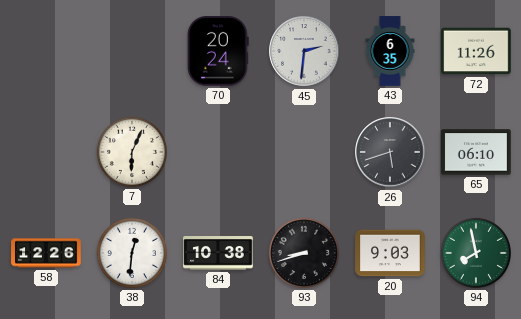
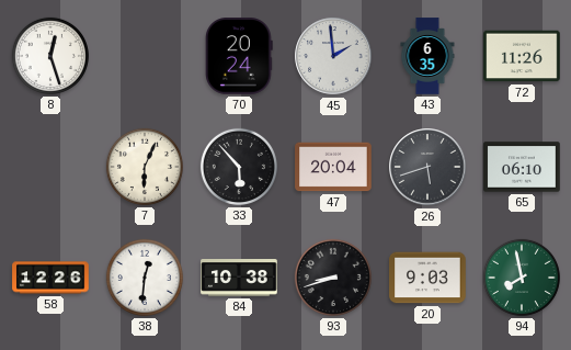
8: none -> 12:27 (50, 56)
45: 2:31 -> 1:59 (333, 56)
33: none -> 5:53 (239, 167)
47: none -> 20:04 (333, 167)
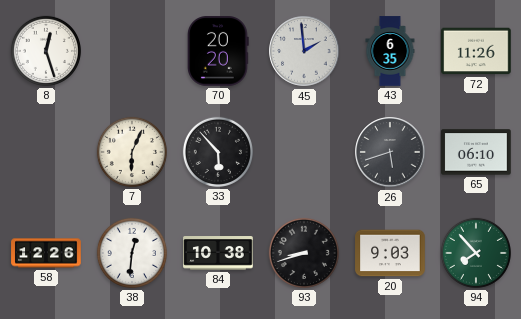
70: 20:24 -> 20:20 (218, 51)
47: 20:04 -> none (333, 167)
94: 7:58 -> 7:53 (476, 253)
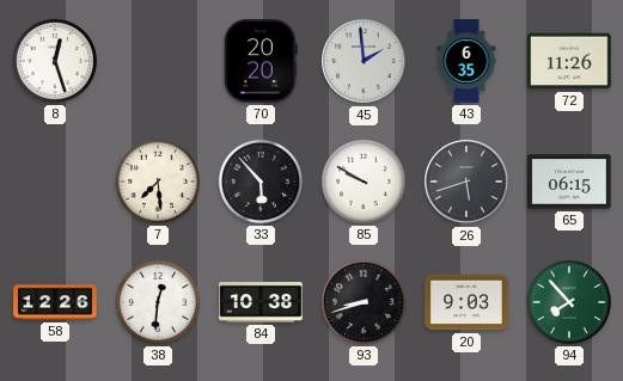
7: 6:04 -> 7:29 (158, 182)
85: none -> 9:50 (364, 182)
65: 06:10 -> 06:15 (569, 182)
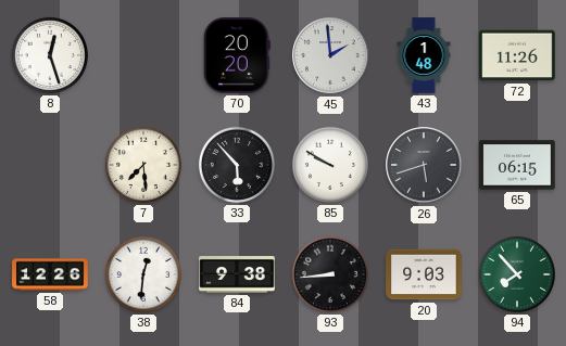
43: 6:35 -> 1:48 (424, 55)
84: 10:38 -> 9:38 (237, 275)
93: 8:42 -> 8:44 (330, 274)
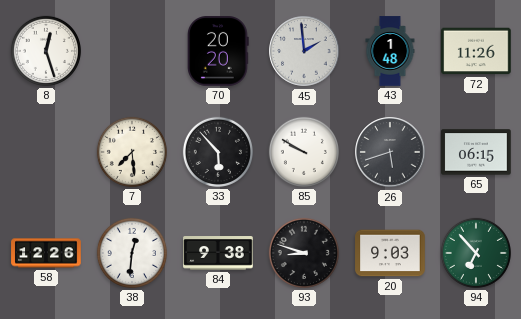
93: 8:44 -> 8:48 (304, 253)
94: 7:53 -> 6:53 (476, 253)
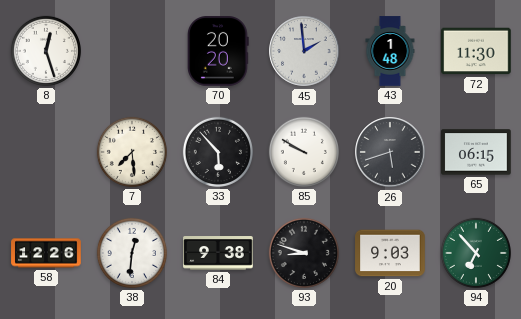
72: 11:26 -> 11:30 (476, 51)
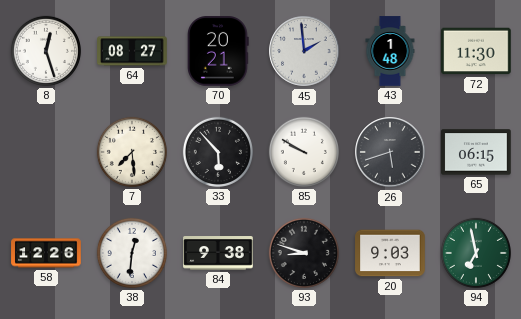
64: none -> 08:27 (132, 51)
70: 20:20 -> 20:21 (218, 51)
94: 6:53 -> 6:58 (476, 253)
